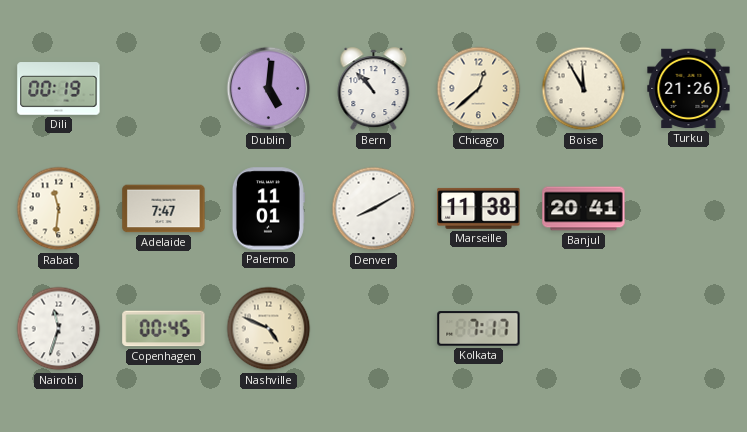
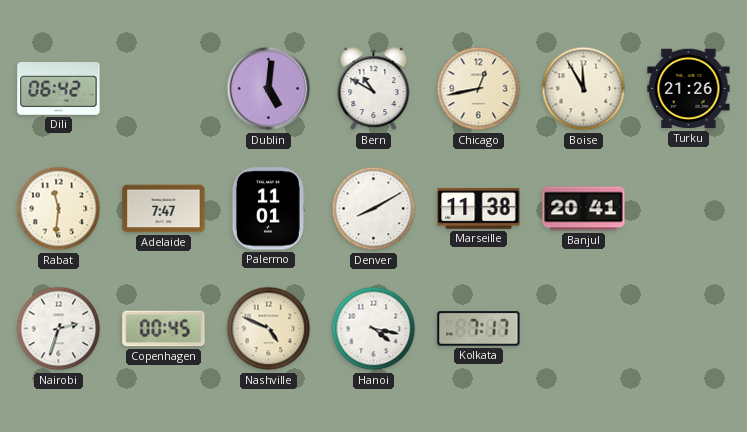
Dili: 00:19 -> 06:42 (59, 89)
Bern: 10:53 -> 10:50 (374, 89)
Chicago: 12:38 -> 12:43 (479, 89)
Nairobi: 11:33 -> 2:33 (59, 329)
Hanoi: none -> 4:17 (374, 329)
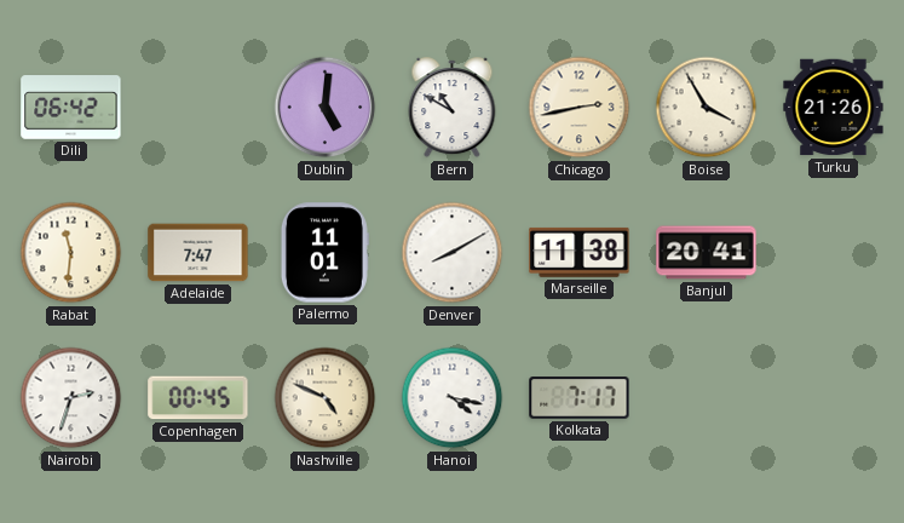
Chicago: 12:43 -> 2:43 (580, 108)
Boise: 11:55 -> 3:55 (707, 108)
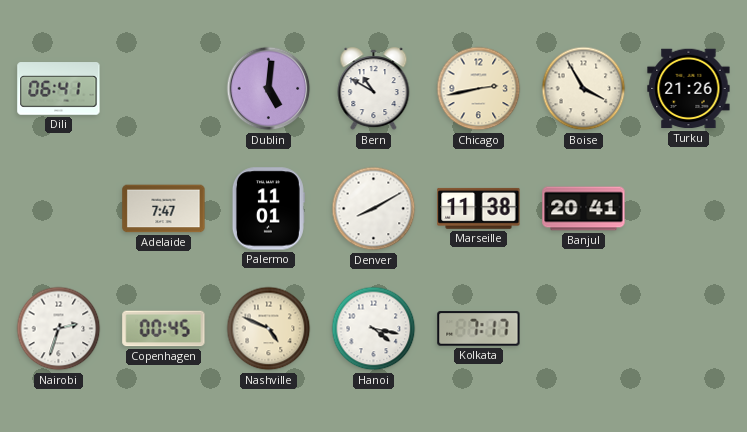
Dili: 06:42 -> 06:41 (59, 89)
Rabat: 11:31 -> none (71, 253)
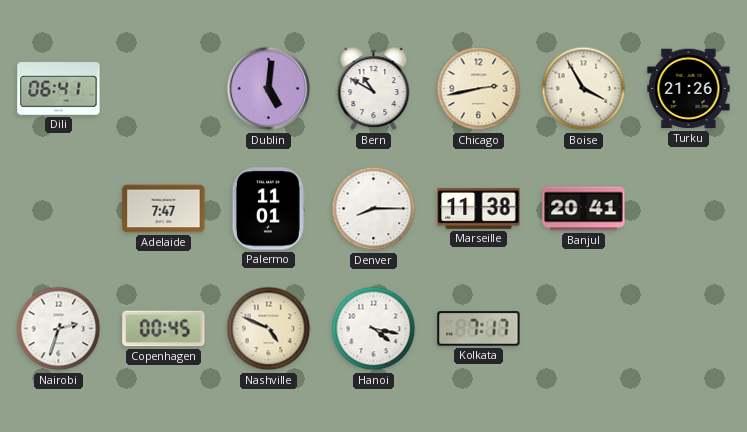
Denver: 8:10 -> 8:15 (374, 209)
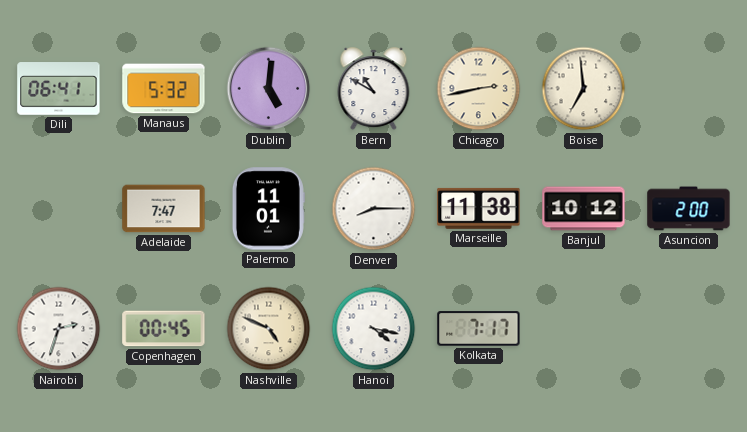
Manaus: none -> 5:32 (164, 89)
Boise: 3:55 -> 6:59 (584, 89)
Turku: 21:26 -> none (689, 89)
Banjul: 20:41 -> 10:12 (584, 209)
Asuncion: none -> 2:00 (689, 209)
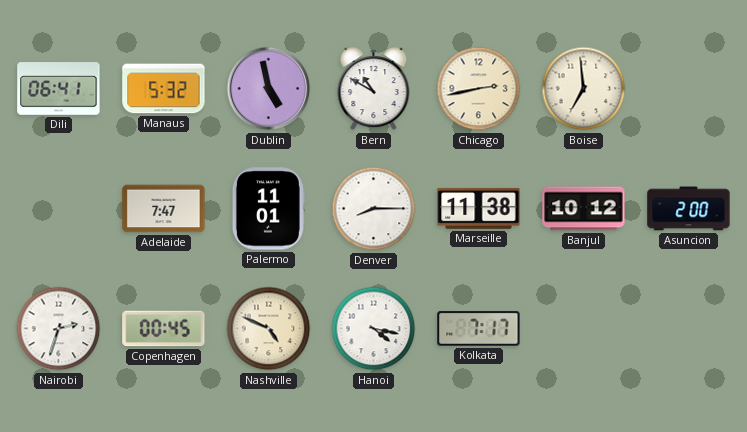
Dublin: 5:01 -> 4:58 (269, 89)
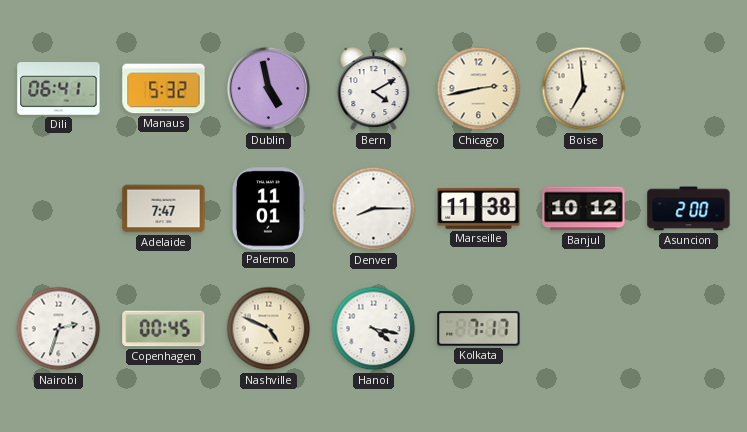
Bern: 10:50 -> 4:10 (374, 89)
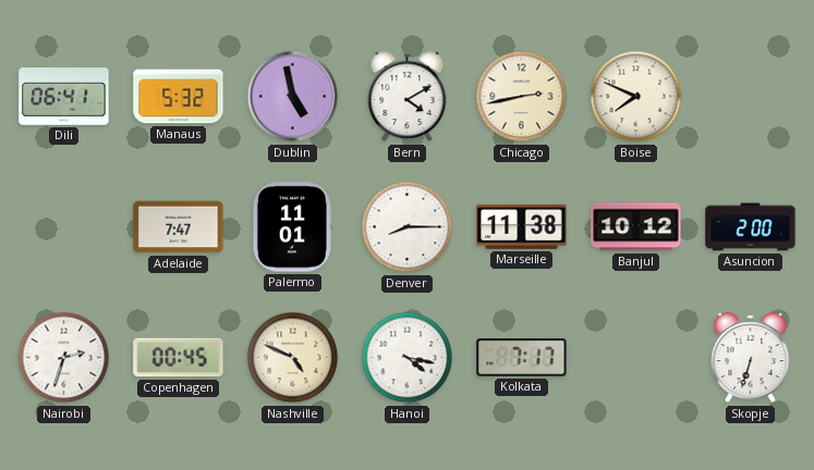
Boise: 6:59 -> 7:49 (636, 97)
Skopje: none -> 6:33 (751, 358)
